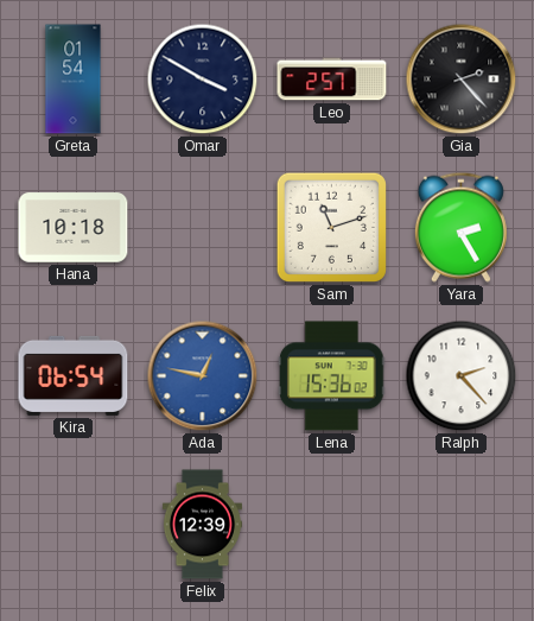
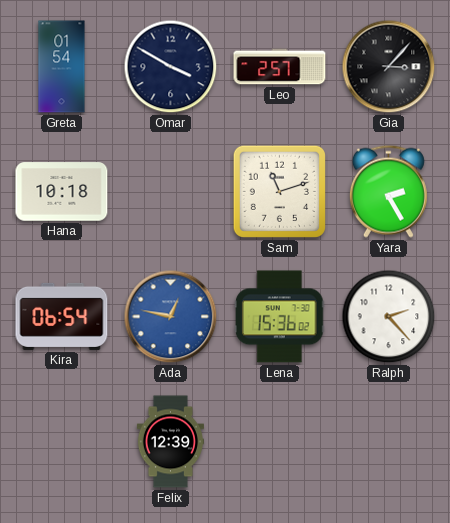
Gia: 2:23 -> 3:07 (389, 67)
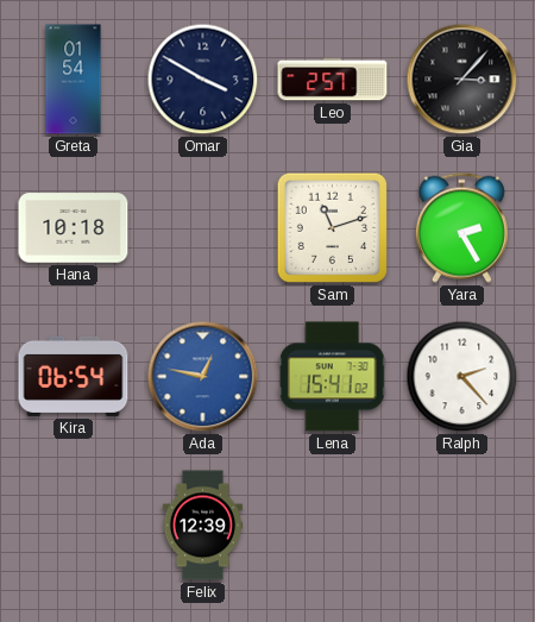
Lena: 15:36 -> 15:41 (333, 377)
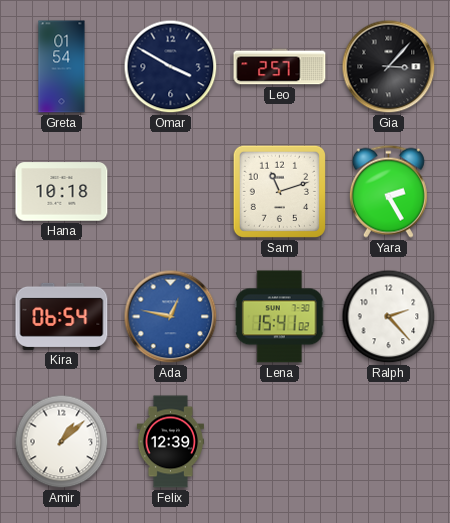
Amir: none -> 1:08 (62, 442)
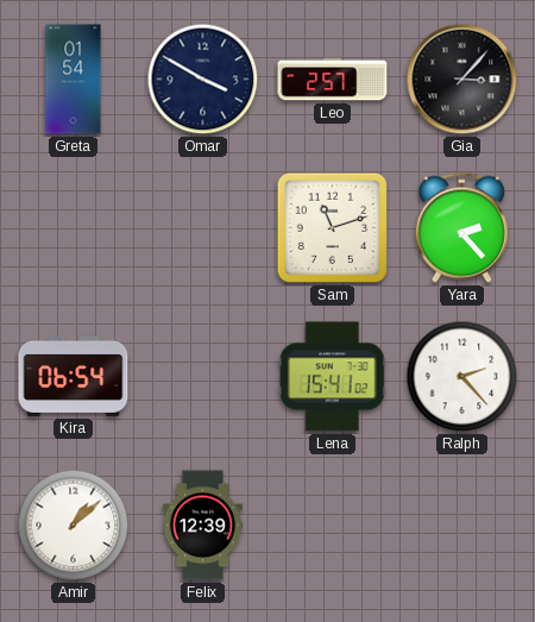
Hana: 10:18 -> none (62, 192)
Yara: 2:25 -> 2:23 (461, 227)
Ada: 12:47 -> none (171, 317)
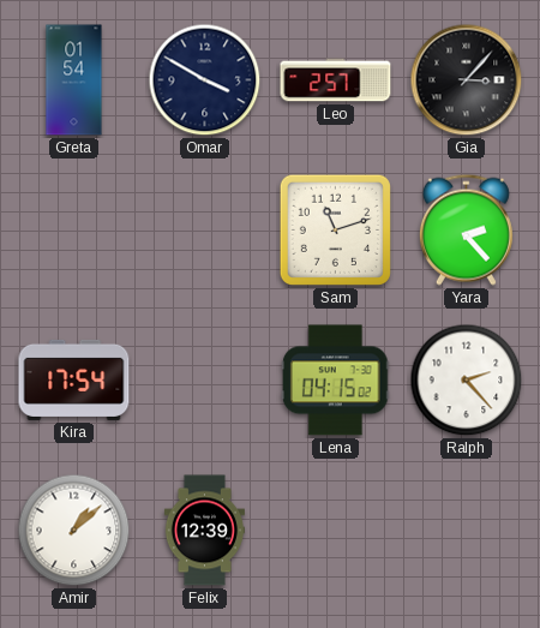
Kira: 06:54 -> 17:54 (74, 379)
Lena: 15:41 -> 04:15 (336, 381)
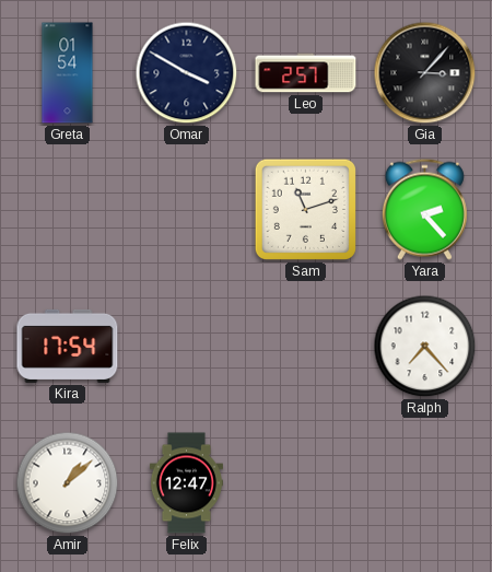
Lena: 04:15 -> none (336, 381)
Ralph: 2:23 -> 7:23 (425, 347)
Felix: 12:39 -> 12:47 (186, 483)
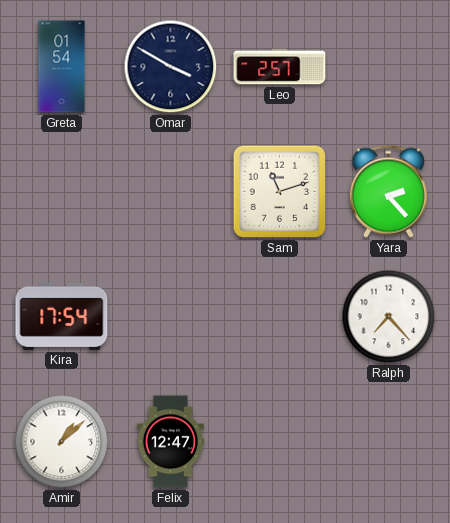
Gia: 3:07 -> none (425, 73)
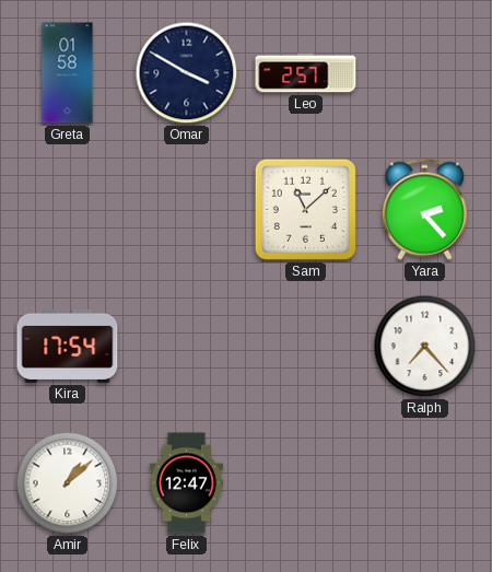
Greta: 01:54 -> 01:58 (68, 73)
Sam: 11:12 -> 11:08 (305, 209)
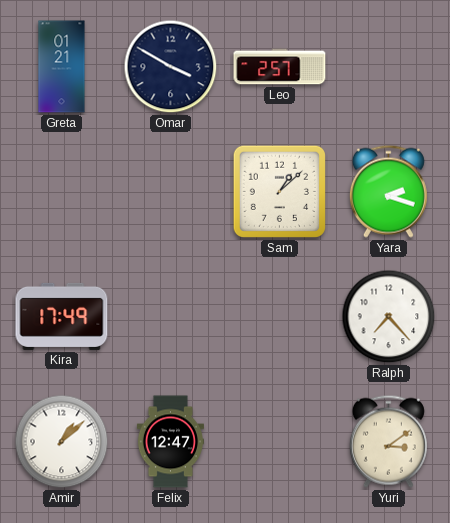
Greta: 01:58 -> 01:21 (62, 67)
Sam: 11:08 -> 1:08 (279, 191)
Yara: 2:23 -> 2:18 (388, 191)
Kira: 17:54 -> 17:49 (62, 316)
Yuri: none -> 3:09 (388, 441)
